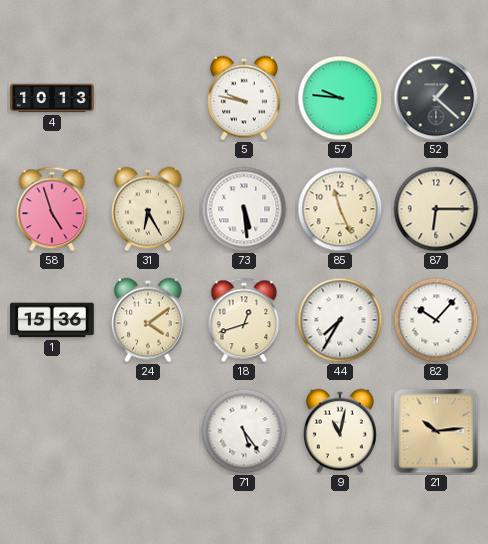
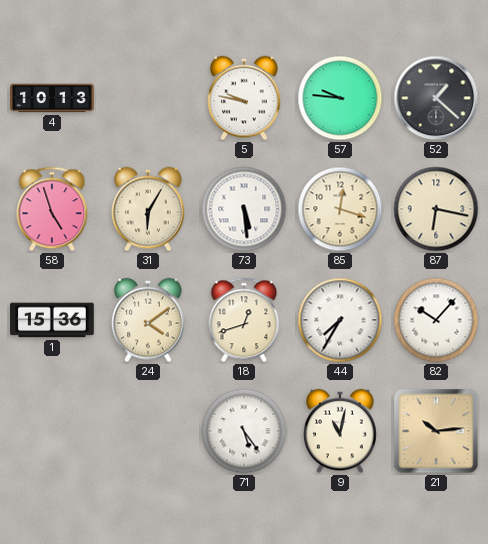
31: 6:25 -> 6:05 (149, 209)
85: 11:26 -> 12:18 (340, 209)
87: 6:15 -> 6:17 (436, 209)
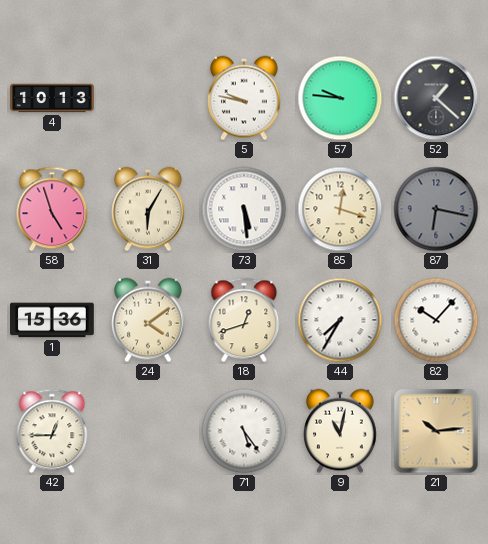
87 dial: cream -> grey (436, 209)
42: none -> 12:45 (52, 431)
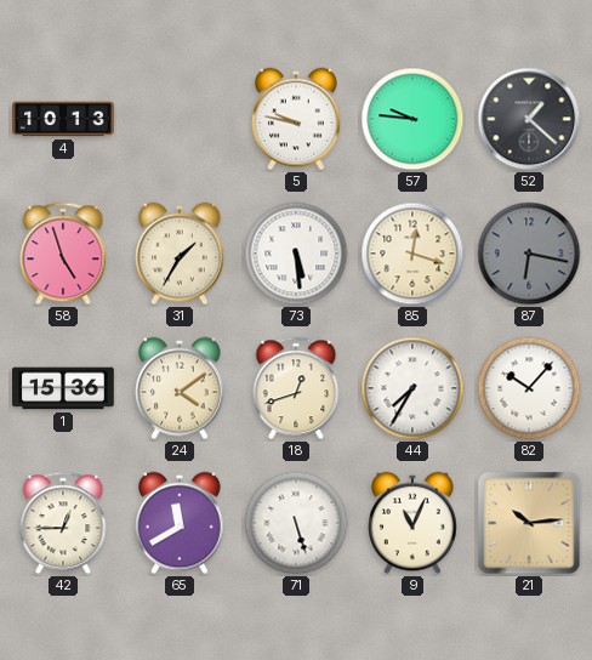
31: 6:05 -> 1:35 (181, 254)
65: none -> 11:40 (181, 523)
71: 5:24 -> 5:27 (296, 523)
9: 11:02 -> 11:04 (414, 523)
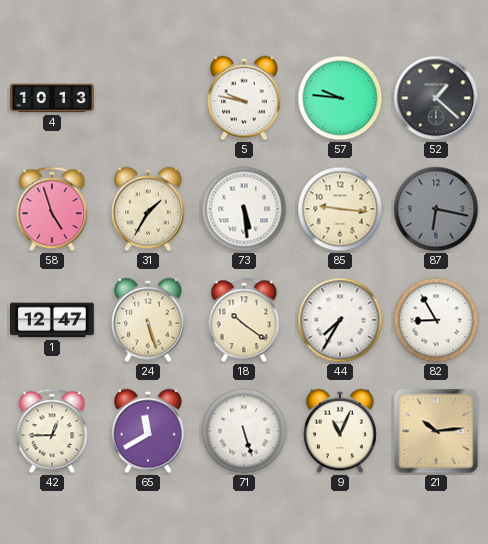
85: 12:18 -> 9:16 (340, 209)
1: 15:36 -> 12:47 (52, 320)
24: 4:09 -> 5:27 (149, 320)
18: 12:42 -> 10:21 (244, 320)
82: 10:07 -> 8:55 (436, 320)
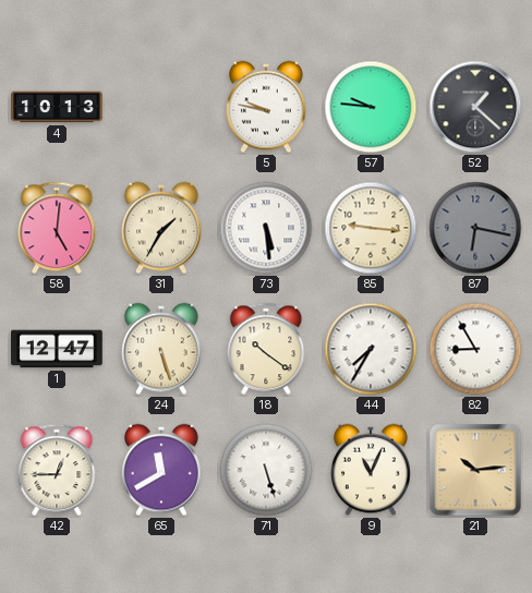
58: 4:57 -> 5:01 (57, 228)
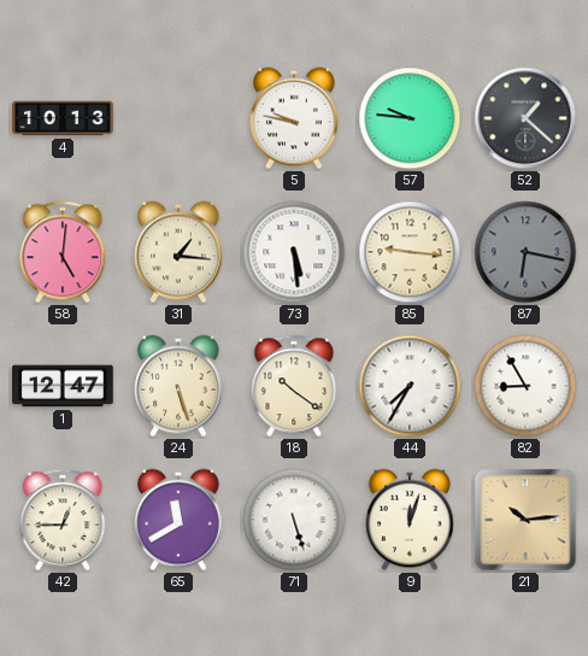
31: 1:35 -> 1:16 (180, 252)
9: 11:04 -> 12:03 (411, 520)
